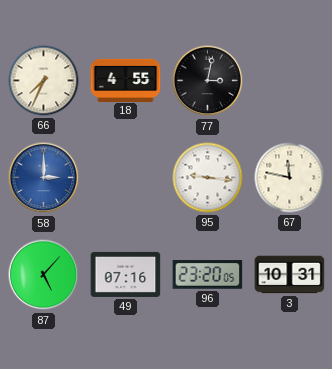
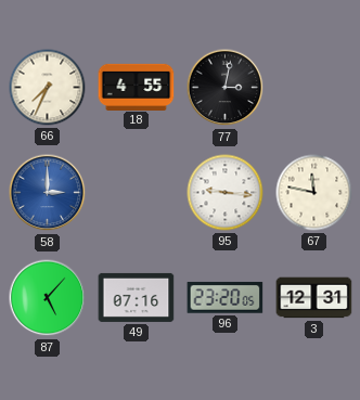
3: 10:31 -> 12:31 (314, 298)
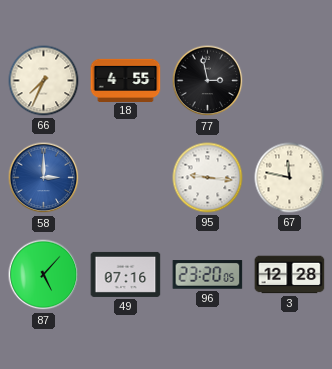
77: 3:02 -> 2:58 (208, 81)
3: 12:31 -> 12:28 (290, 275)
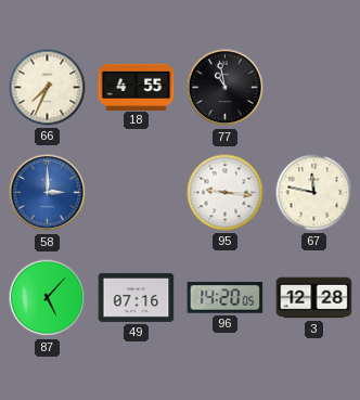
77: 2:58 -> 10:58 (226, 88)
96: 23:20 -> 14:20 (226, 298)
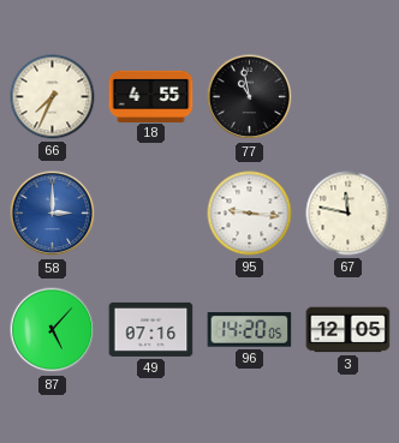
3: 12:28 -> 12:05 (349, 330)
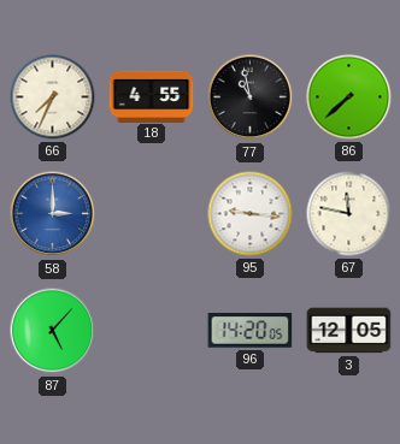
86: none -> 7:38 (349, 97)
49: 07:16 -> none (151, 329)
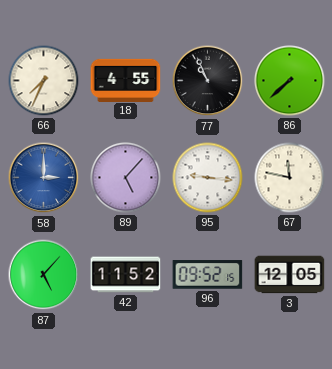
77: 10:58 -> 10:56 (208, 81)
89: none -> 5:07 (126, 178)
42: none -> 11:52 (126, 275)
96: 14:20 -> 09:52 (208, 275)
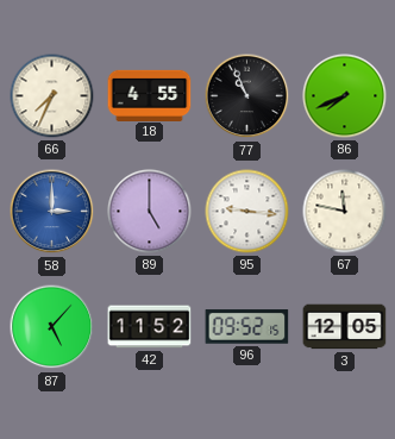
86: 7:38 -> 7:41 (345, 96)
89: 5:07 -> 5:00 (150, 212)
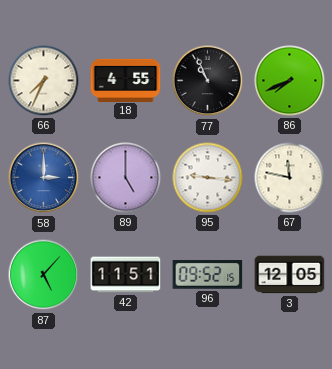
42: 11:52 -> 11:51 (126, 275)
